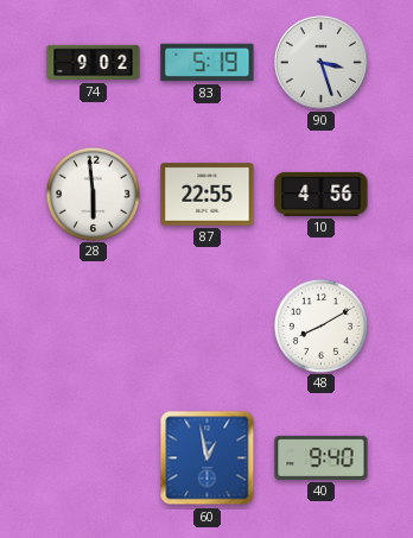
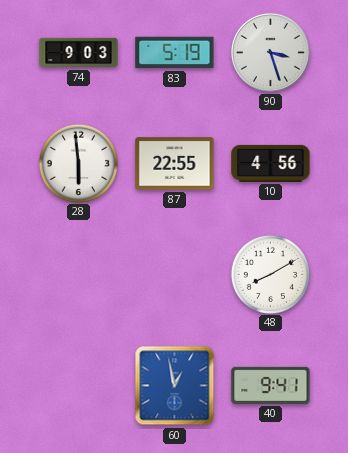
74: 9:02 -> 9:03 (79, 53)
40: 9:40 -> 9:41 (271, 385)
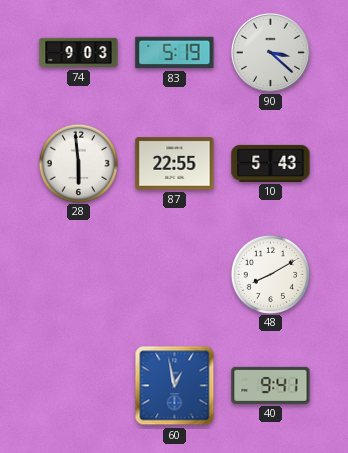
90: 3:27 -> 3:22 (270, 52)
10: 4:56 -> 5:43 (271, 163)
